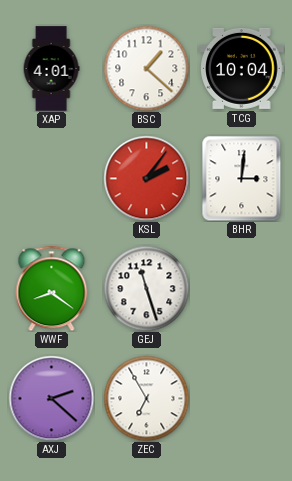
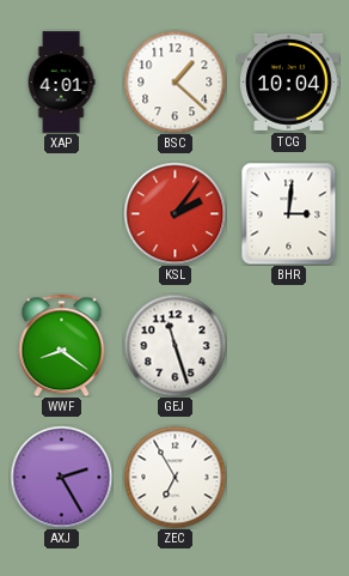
AXJ: 2:22 -> 2:25 (61, 477)
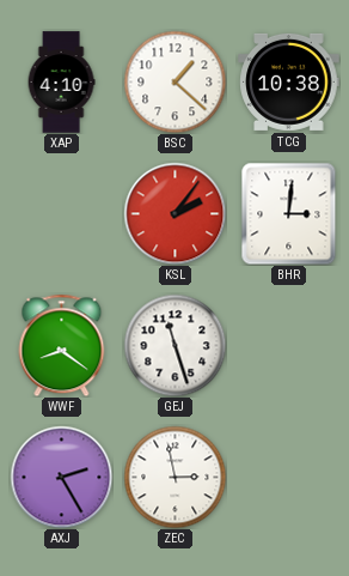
XAP: 4:01 -> 4:10 (61, 83)
TCG: 10:04 -> 10:38 (289, 81)
ZEC: 6:55 -> 2:58 (174, 477)
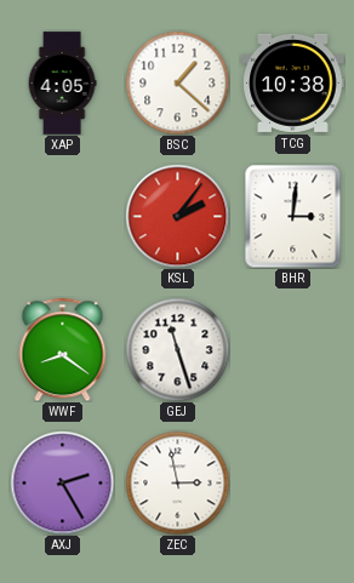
XAP: 4:10 -> 4:05 (62, 84)
